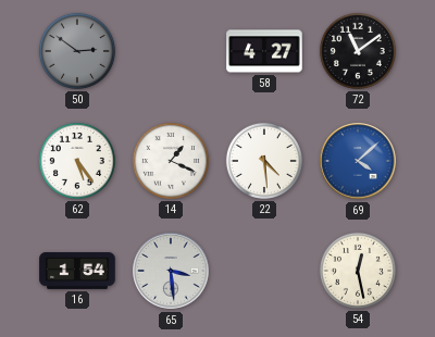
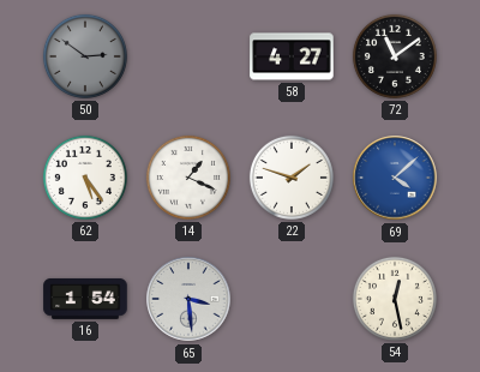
22: 4:29 -> 1:48 (292, 178)
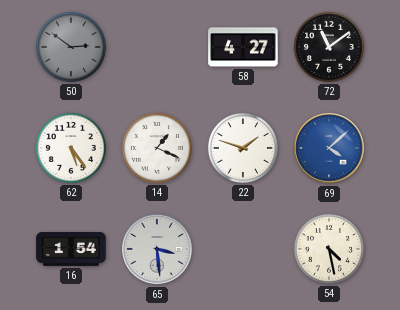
54: 12:28 -> 4:28 (329, 249)
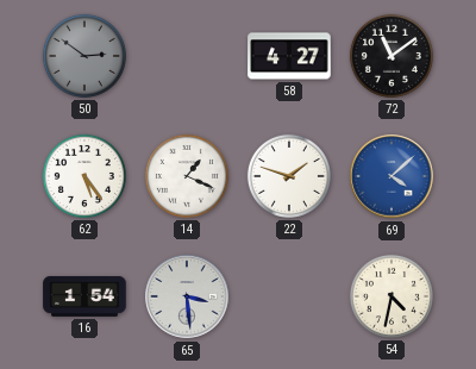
54: 4:28 -> 4:32 (392, 296)
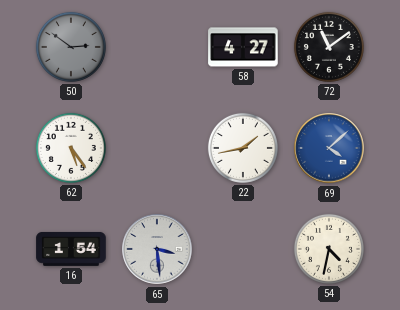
14: 1:19 -> none (187, 176)
22: 1:48 -> 1:43 (243, 148)
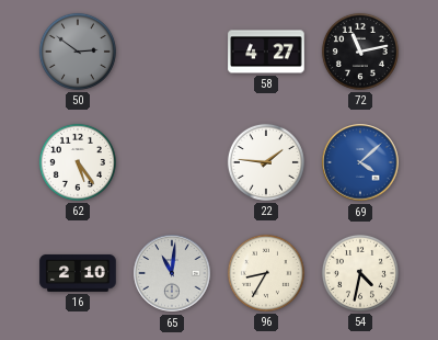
72: 11:09 -> 11:13 (360, 52)
22: 1:43 -> 1:46 (266, 162)
16: 1:54 -> 2:10 (78, 273)
65: 3:29 -> 11:01 (172, 273)
96: none -> 8:35 (266, 273)
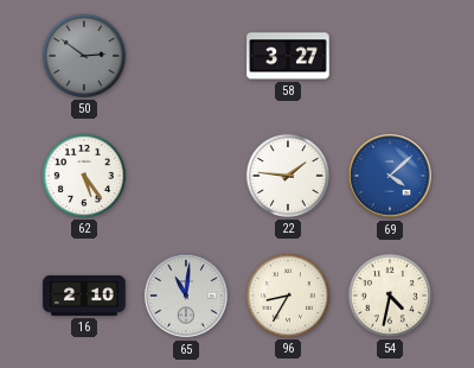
58: 4:27 -> 3:27 (288, 56)
72: 11:13 -> none (360, 52)
